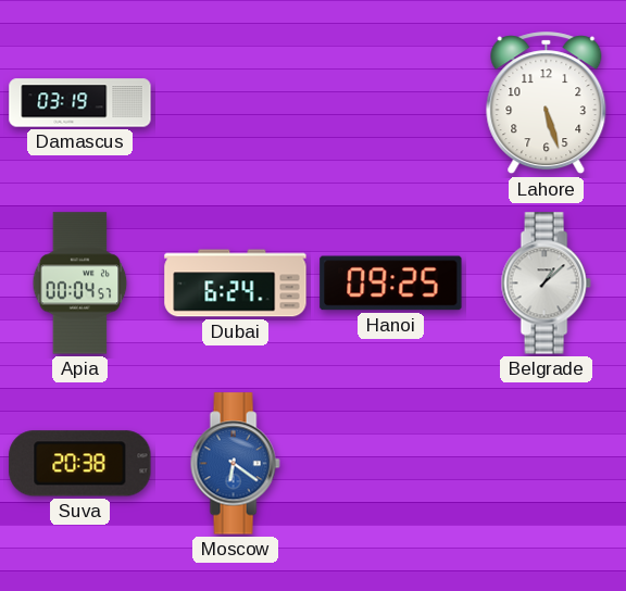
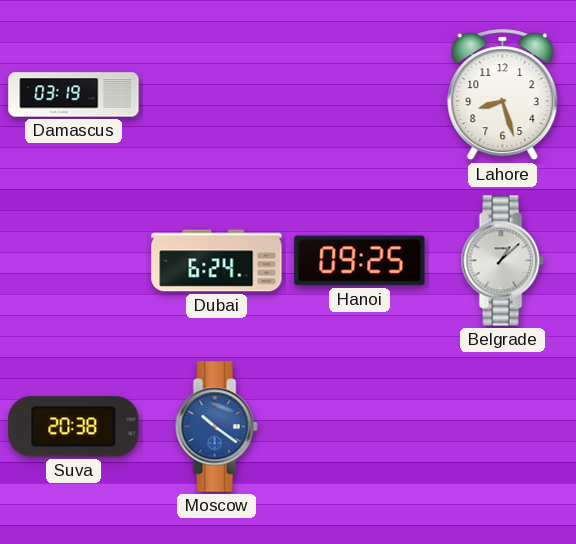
Lahore: 5:27 -> 8:27 (503, 95)
Apia: 00:04 -> none (80, 284)
Moscow: 6:21 -> 10:21 (216, 427)
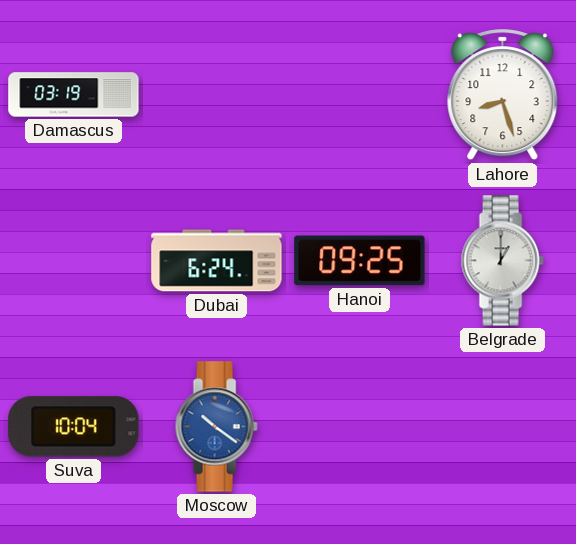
Belgrade: 1:08 -> 1:00 (502, 261)
Suva: 20:38 -> 10:04 (74, 427)
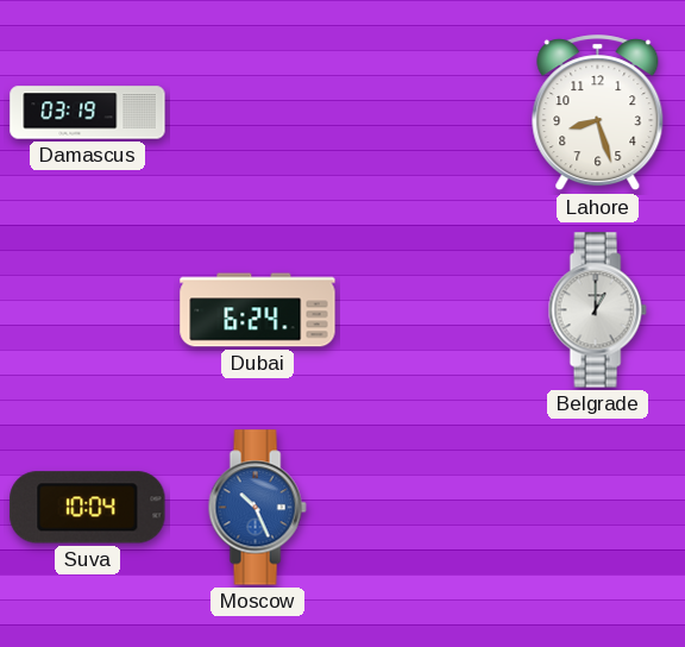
Hanoi: 09:25 -> none (360, 261)
Moscow: 10:21 -> 10:26 (257, 508)
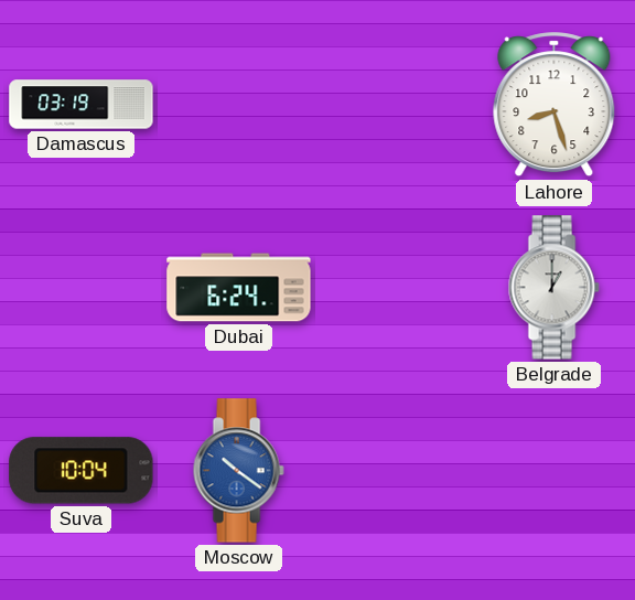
Moscow: 10:26 -> 10:21 (238, 471)
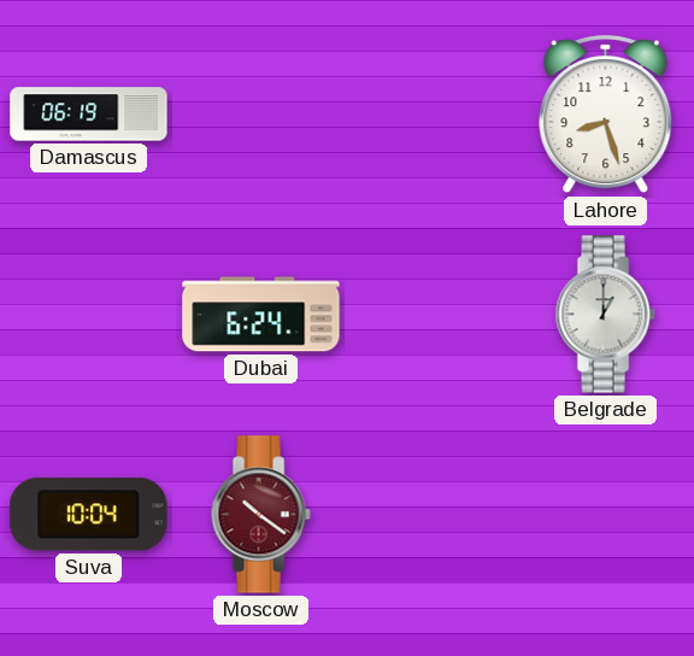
Damascus: 03:19 -> 06:19 (89, 115)
Moscow dial: blue -> burgundy (260, 515)
